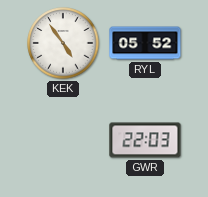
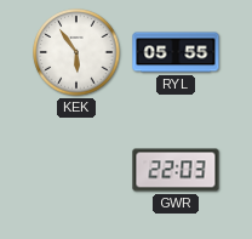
KEK: 4:54 -> 5:54 (76, 52)
RYL: 05:52 -> 05:55 (176, 52)
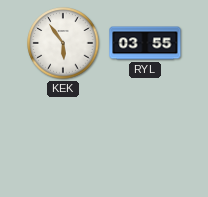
RYL: 05:55 -> 03:55 (145, 43)
GWR: 22:03 -> none (176, 170)
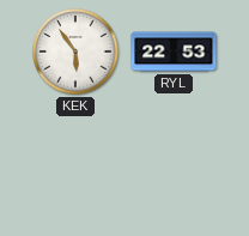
RYL: 03:55 -> 22:53 (174, 52)
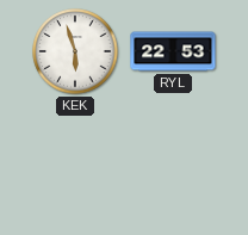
KEK: 5:54 -> 5:57 (75, 51)
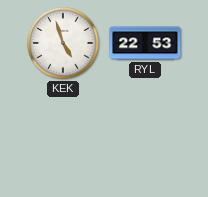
KEK: 5:57 -> 4:57 (63, 43)
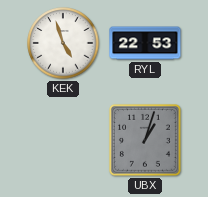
UBX: none -> 1:03 (145, 140)
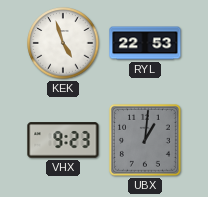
VHX: none -> 9:23 (63, 140)
UBX: 1:03 -> 1:01 (145, 140)
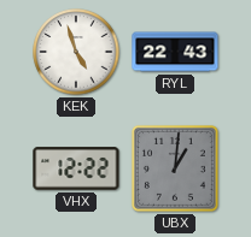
RYL: 22:53 -> 22:43 (175, 52)
VHX: 9:23 -> 12:22 (76, 168)
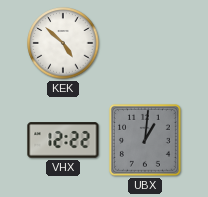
KEK: 4:57 -> 4:52 (63, 43)
RYL: 22:43 -> none (175, 52)
